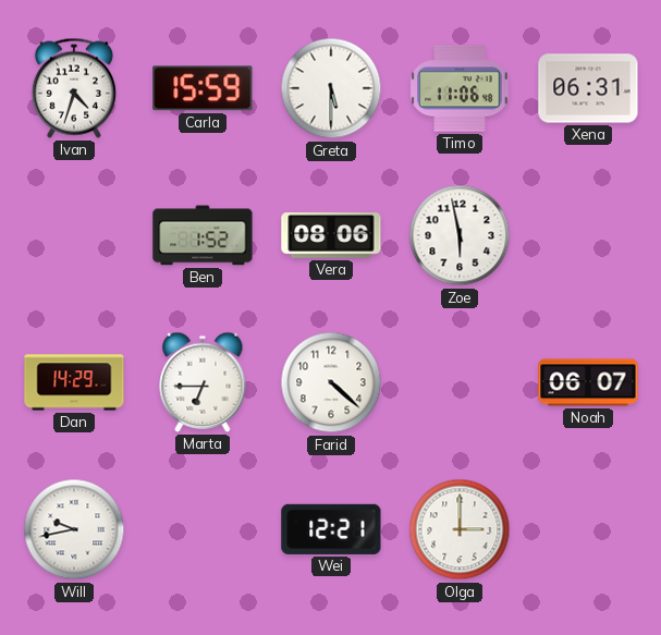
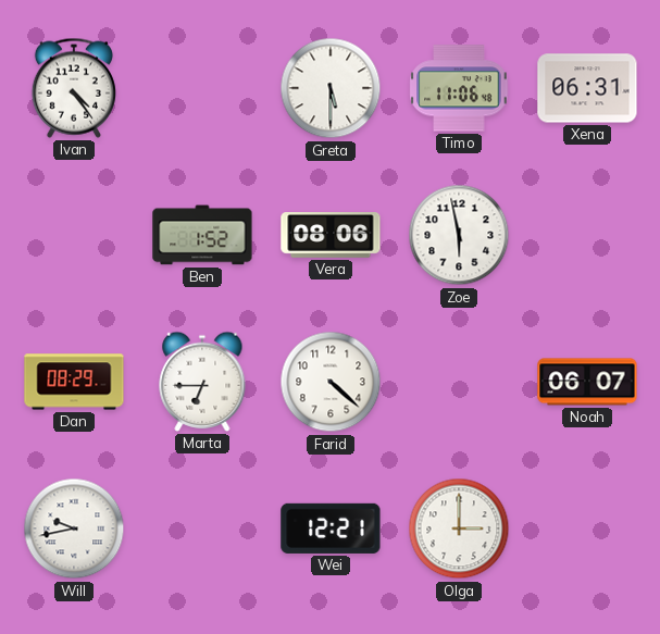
Ivan: 4:33 -> 4:24 (74, 88)
Carla: 15:59 -> none (203, 88)
Dan: 14:29 -> 08:29 (74, 382)
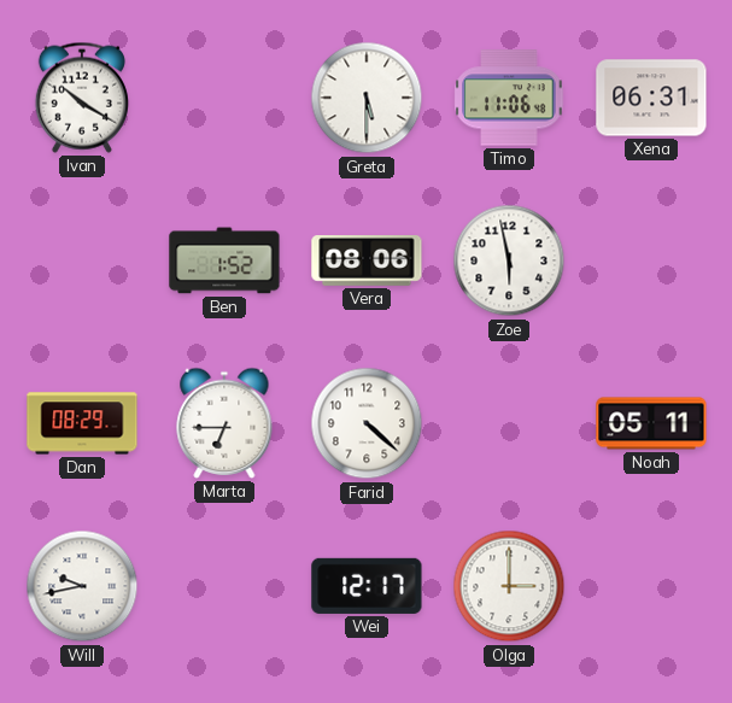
Ivan: 4:24 -> 10:20 (82, 98)
Noah: 06:07 -> 05:11 (651, 423)
Wei: 12:21 -> 12:17 (367, 586)
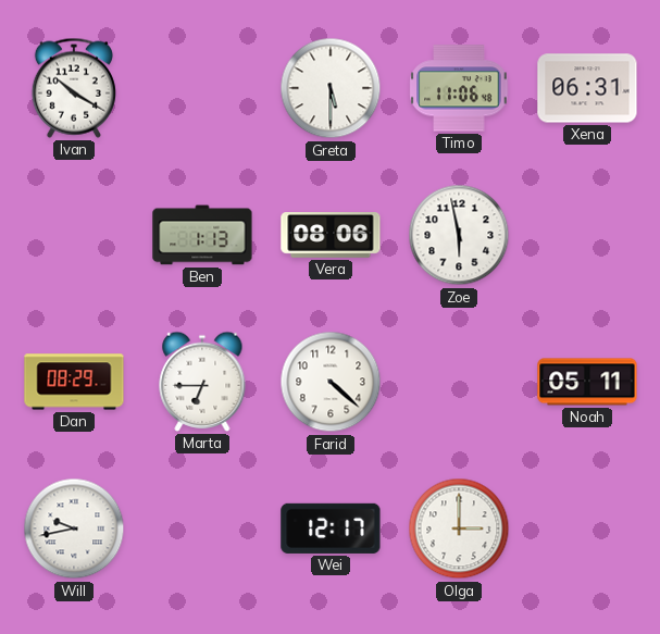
Ben: 1:52 -> 1:13 (202, 235)
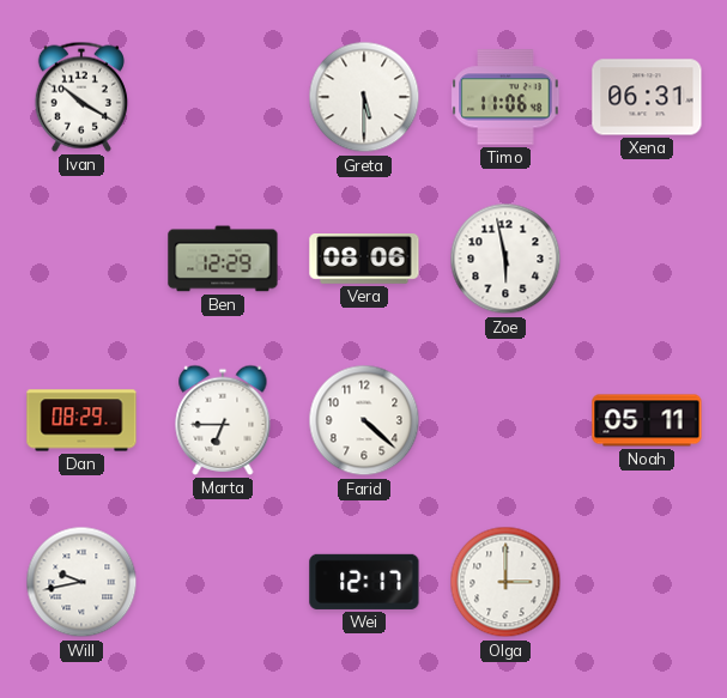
Ben: 1:13 -> 12:29 (223, 259)
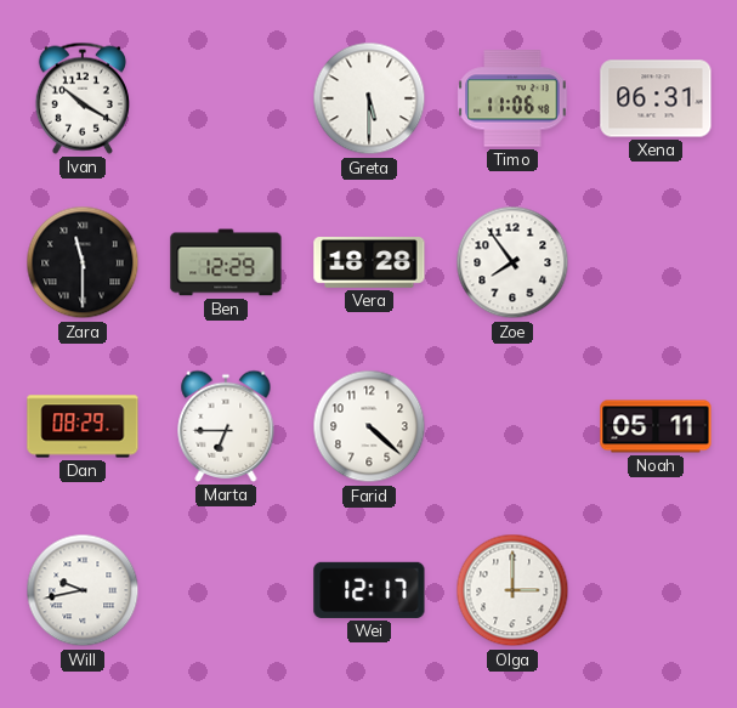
Zara: none -> 11:30 (83, 262)
Vera: 08:06 -> 18:28 (369, 264)
Zoe: 5:58 -> 7:54 (512, 262)
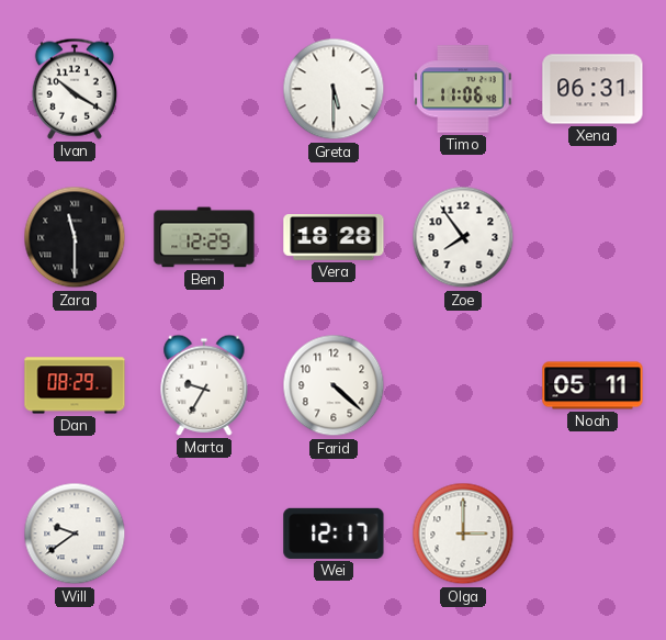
Marta: 6:45 -> 9:35 (204, 385)
Will: 9:43 -> 9:39 (75, 534)
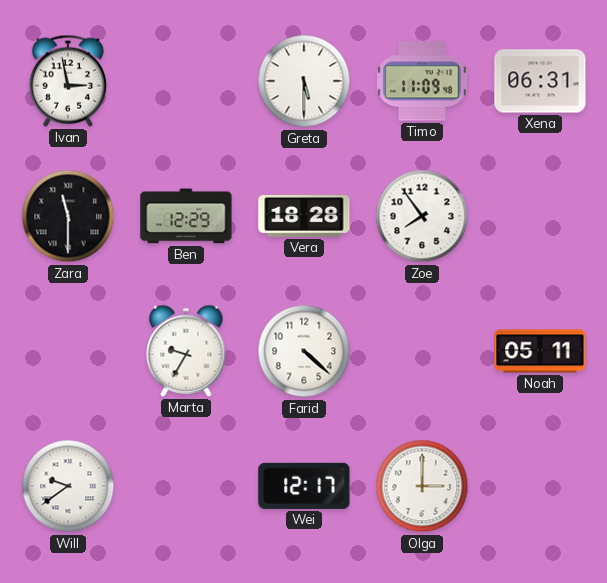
Ivan: 10:20 -> 2:58 (68, 81)
Timo: 11:06 -> 11:09 (422, 81)
Dan: 08:29 -> none (75, 385)
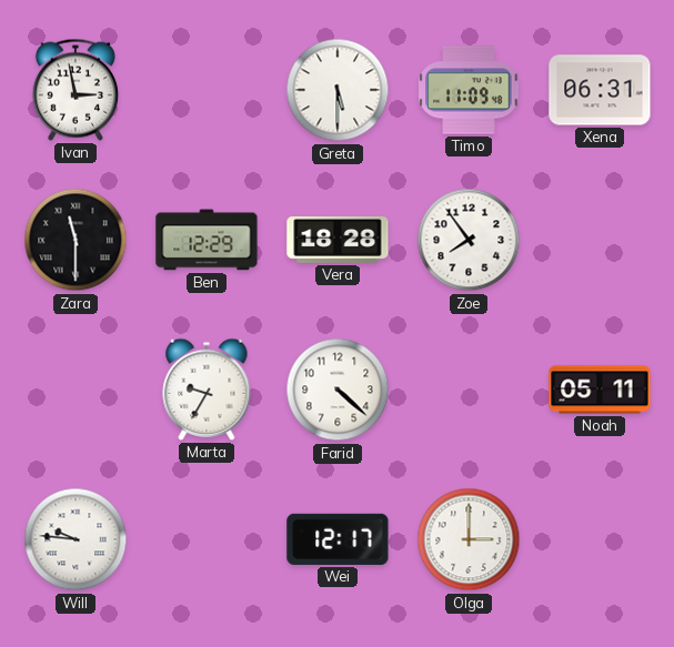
Will: 9:39 -> 9:46 (76, 539)
